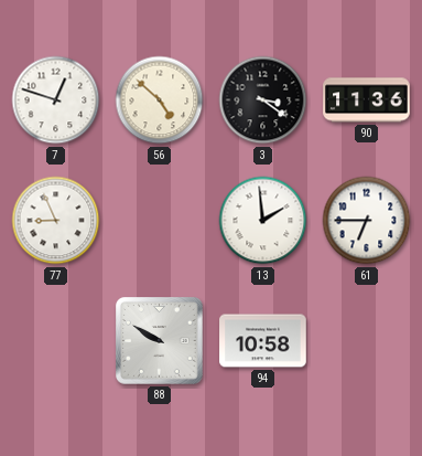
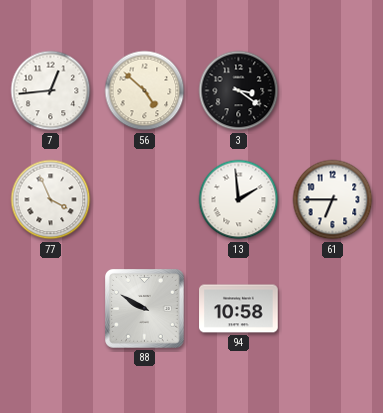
7: 12:48 -> 12:44 (51, 91)
90: 11:36 -> none (367, 100)
77: 8:56 -> 3:56 (51, 200)
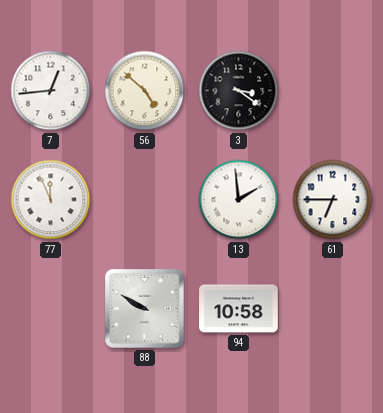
77: 3:56 -> 11:56 (51, 200)
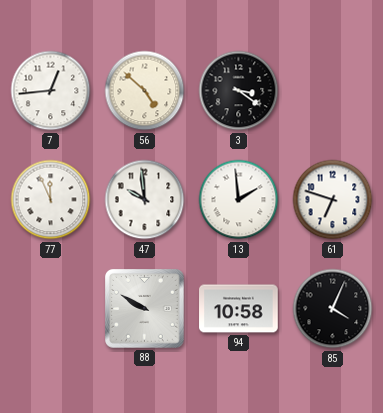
47: none -> 9:59 (145, 200)
61: 6:45 -> 6:48 (333, 200)
85: none -> 4:04 (333, 309)
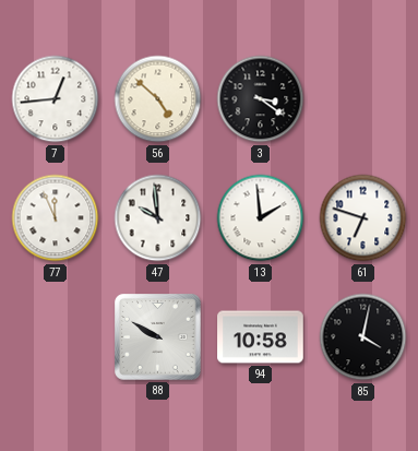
85: 4:04 -> 4:02 (363, 337)
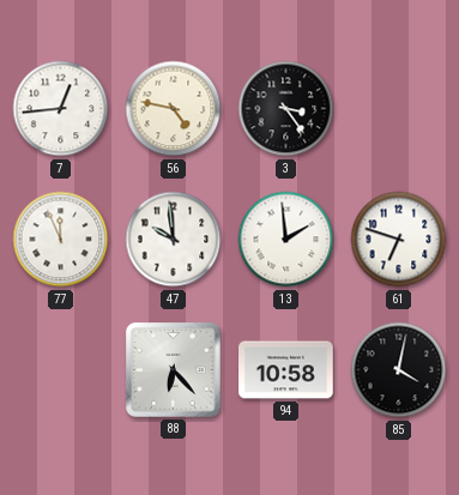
56: 4:52 -> 4:47 (174, 109)
3: 3:21 -> 3:24 (286, 109)
88: 9:50 -> 6:23 (174, 370)
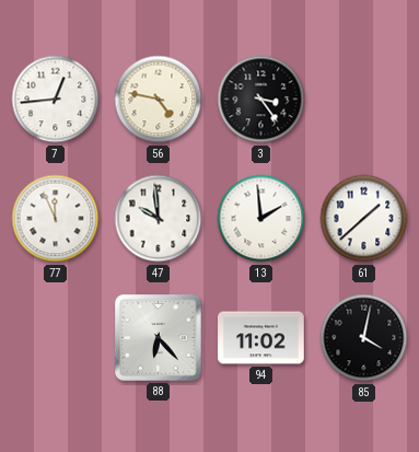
61: 6:48 -> 1:38 (364, 219)
94: 10:58 -> 11:02 (261, 338)
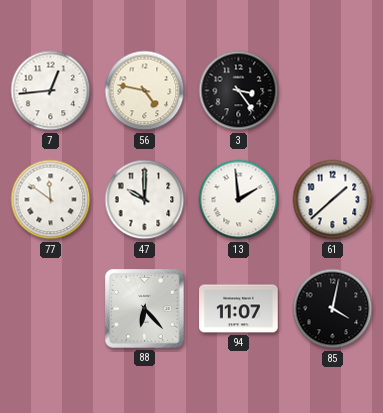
77: 11:56 -> 11:51 (51, 200)
47: 9:59 -> 10:00 (145, 200)
94: 11:02 -> 11:07 (239, 309)
